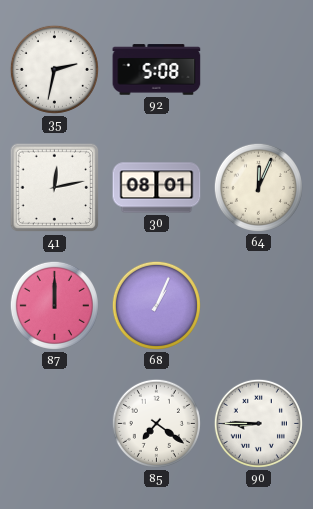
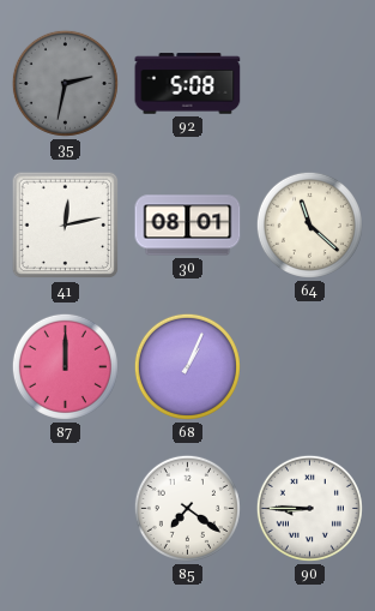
35 dial: white -> grey (65, 83)
64: 12:04 -> 11:22 (309, 224)
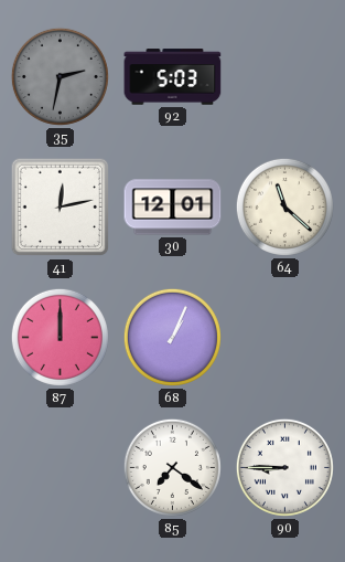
92: 5:08 -> 5:03 (173, 77)
30: 08:01 -> 12:01 (173, 208)
